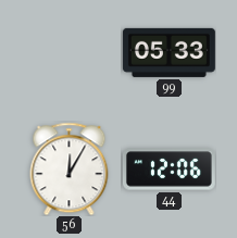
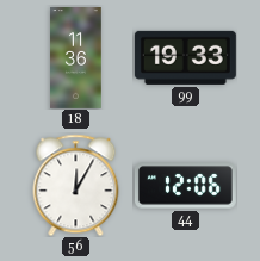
18: none -> 11:36 (76, 58)
99: 05:33 -> 19:33 (185, 57)
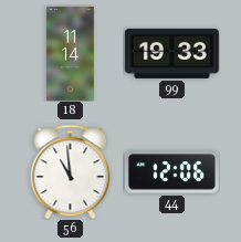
18: 11:36 -> 11:14 (71, 54)
56: 12:05 -> 10:59 (71, 171)
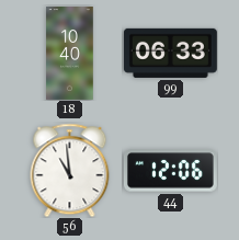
18: 11:14 -> 10:40 (70, 54)
99: 19:33 -> 06:33 (170, 53)
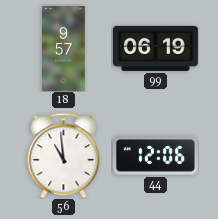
18: 10:40 -> 9:57 (64, 49)
99: 06:33 -> 06:19 (155, 48)
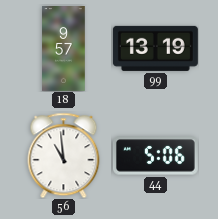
99: 06:19 -> 13:19 (155, 48)
44: 12:06 -> 5:06 (155, 156)
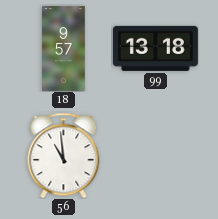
99: 13:19 -> 13:18 (155, 48)
44: 5:06 -> none (155, 156)
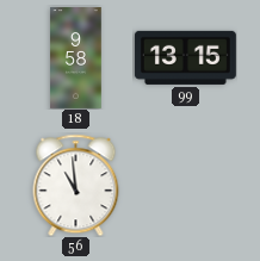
18: 9:57 -> 9:58 (76, 58)
99: 13:18 -> 13:15 (185, 57)
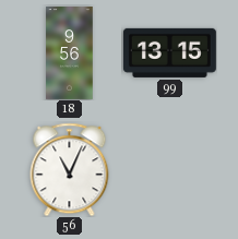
18: 9:58 -> 9:56 (70, 53)
56: 10:59 -> 11:04 (70, 169)
